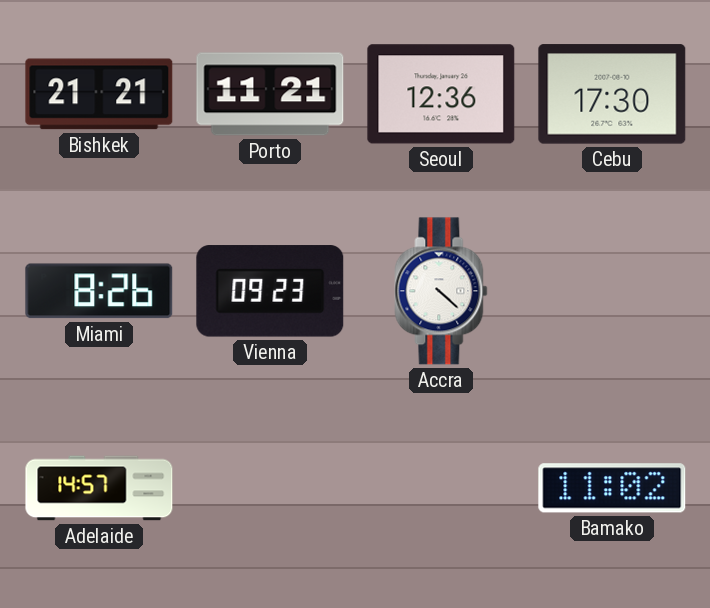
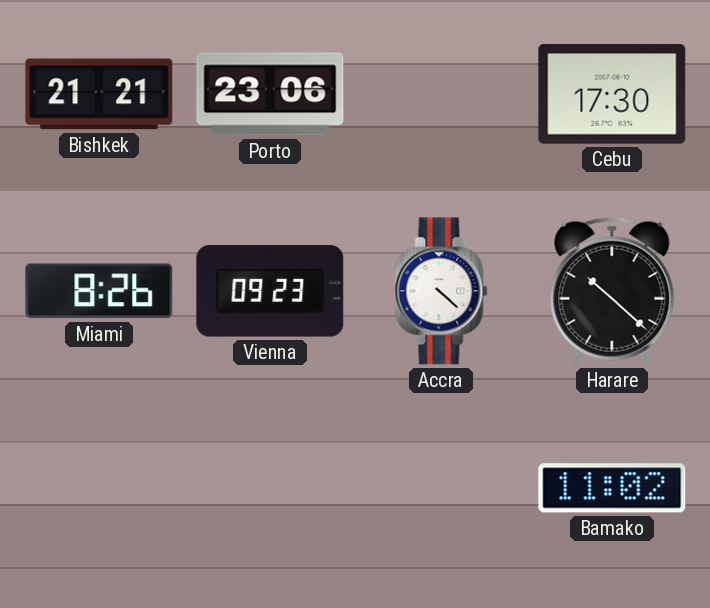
Porto: 11:21 -> 23:06 (270, 94)
Seoul: 12:36 -> none (441, 94)
Harare: none -> 10:22 (612, 291)
Adelaide: 14:57 -> none (99, 488)
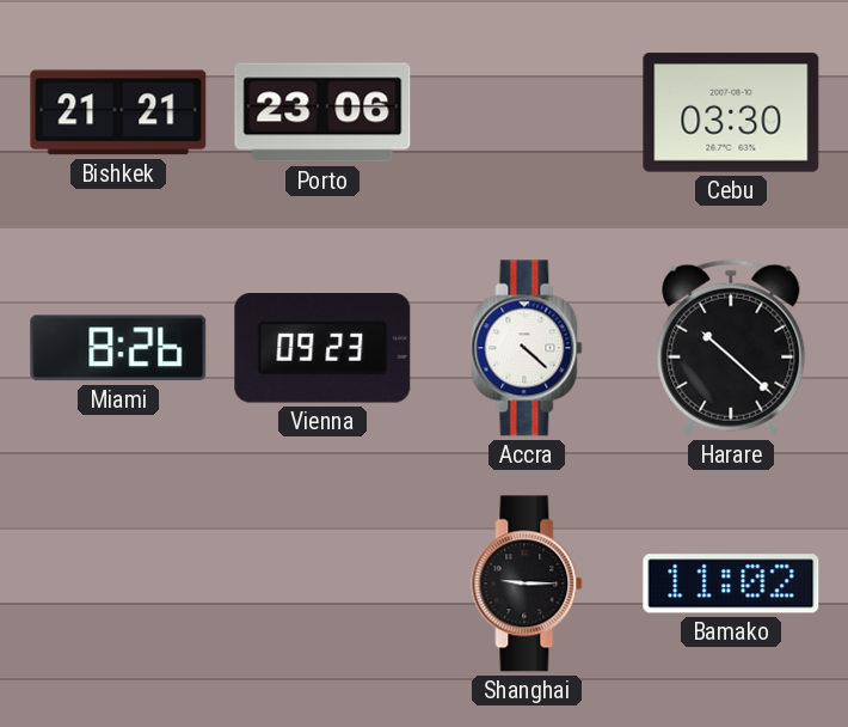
Cebu: 17:30 -> 03:30 (731, 112)
Shanghai: none -> 9:15 (527, 584)
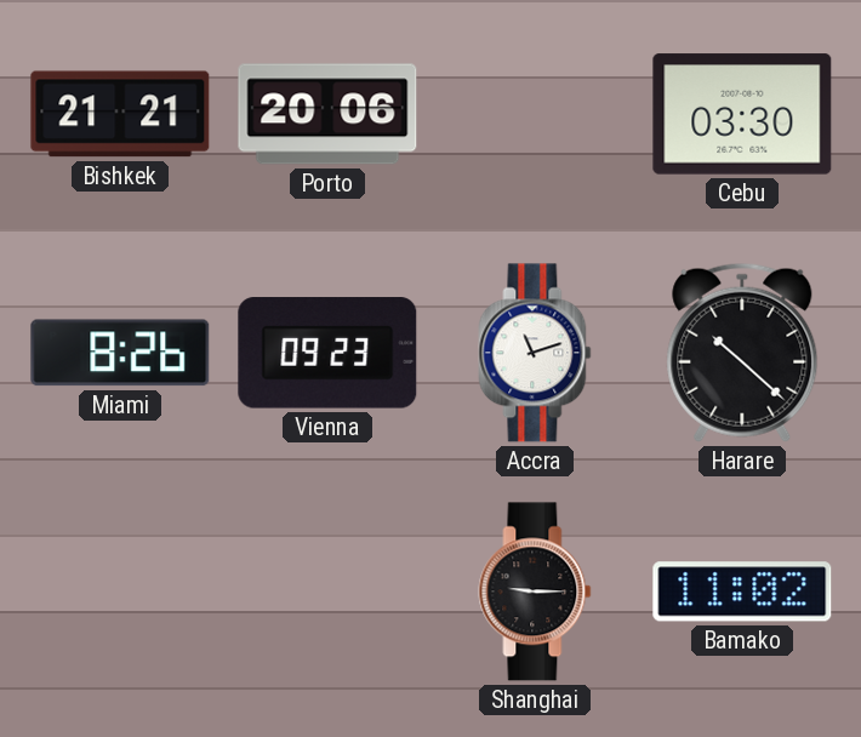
Porto: 23:06 -> 20:06 (327, 114)
Accra: 4:22 -> 11:12 (535, 353)
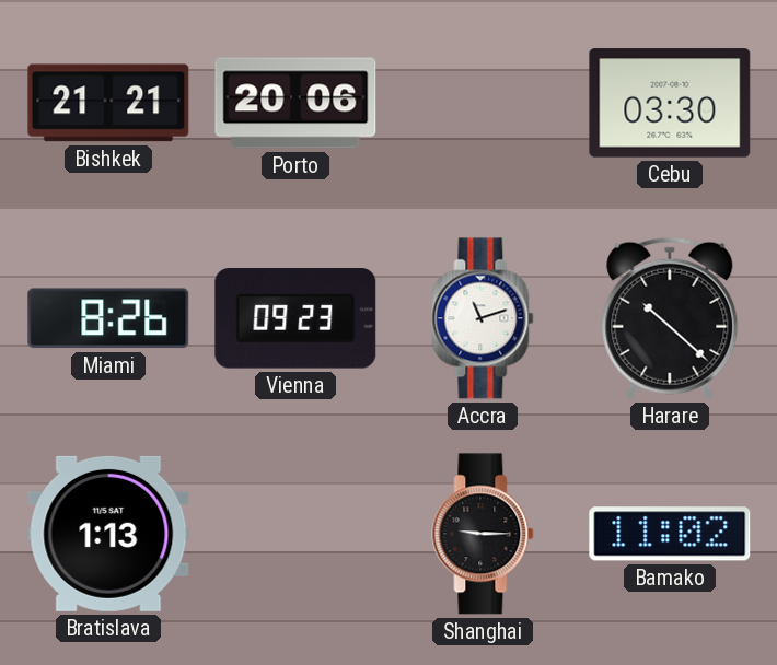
Bratislava: none -> 1:13 (108, 534)
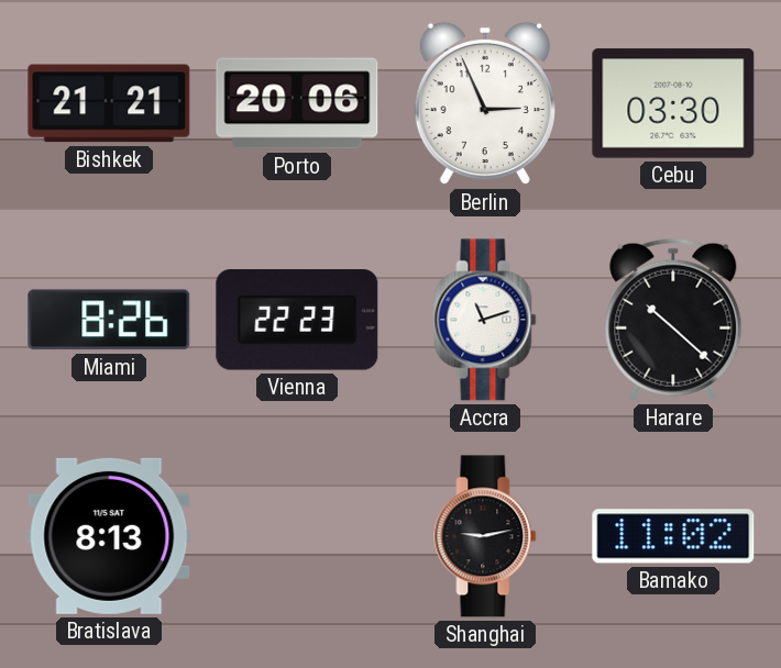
Berlin: none -> 2:56 (485, 103)
Vienna: 09:23 -> 22:23 (297, 320)
Bratislava: 1:13 -> 8:13 (109, 536)
Shanghai: 9:15 -> 9:13 (485, 536)
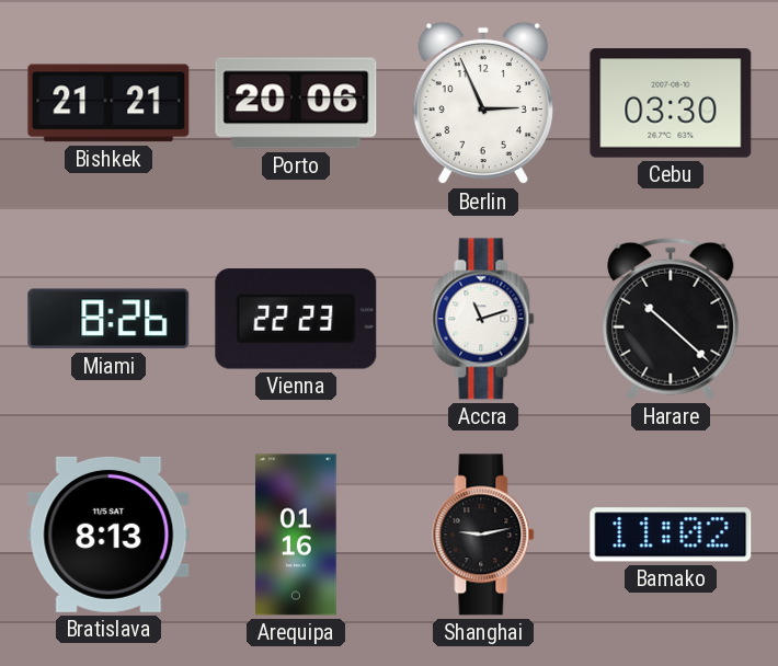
Arequipa: none -> 01:16 (296, 535)
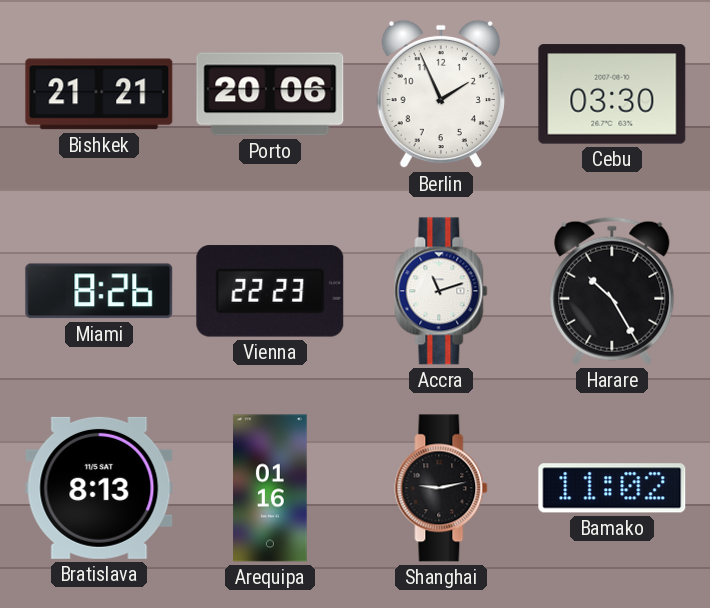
Berlin: 2:56 -> 1:56 (441, 94)
Harare: 10:22 -> 10:25 (612, 291)
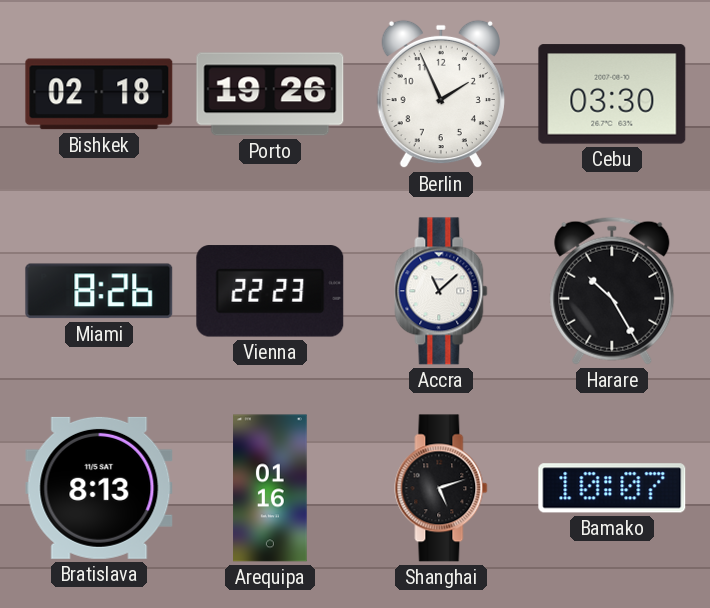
Bishkek: 21:21 -> 02:18 (99, 94)
Porto: 20:06 -> 19:26 (270, 94)
Accra: 11:12 -> 11:08 (441, 291)
Shanghai: 9:13 -> 5:12 (441, 488)
Bamako: 11:02 -> 10:07 (612, 488)
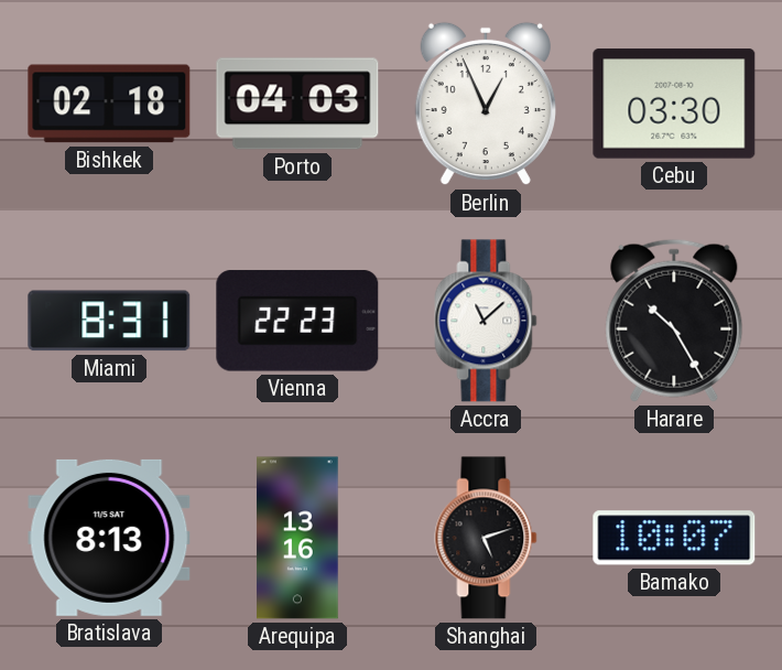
Porto: 19:26 -> 04:03 (297, 104)
Berlin: 1:56 -> 12:56 (486, 104)
Miami: 8:26 -> 8:31 (109, 321)
Arequipa: 01:16 -> 13:16 (297, 538)
